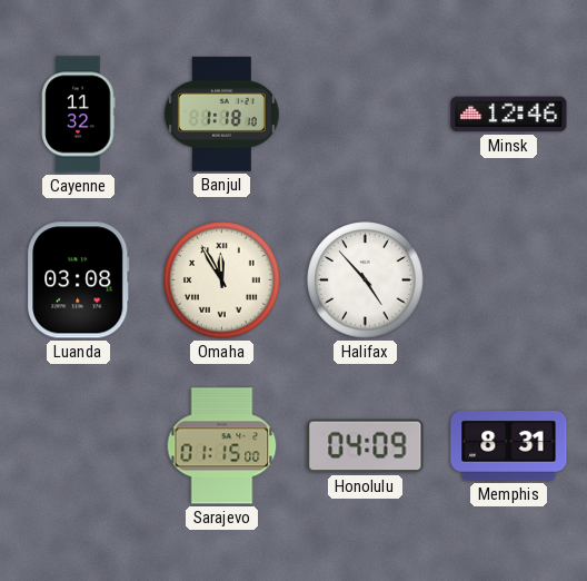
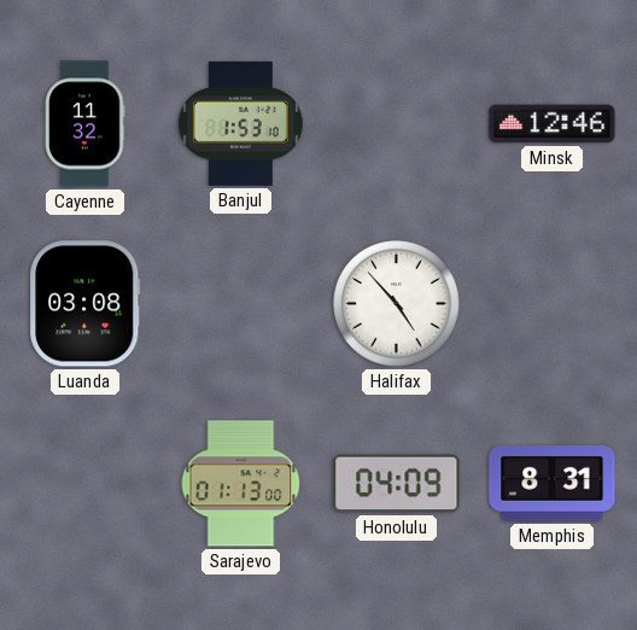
Banjul: 1:18 -> 1:53 (240, 123)
Omaha: 11:55 -> none (222, 280)
Sarajevo: 01:15 -> 01:13 (241, 484)
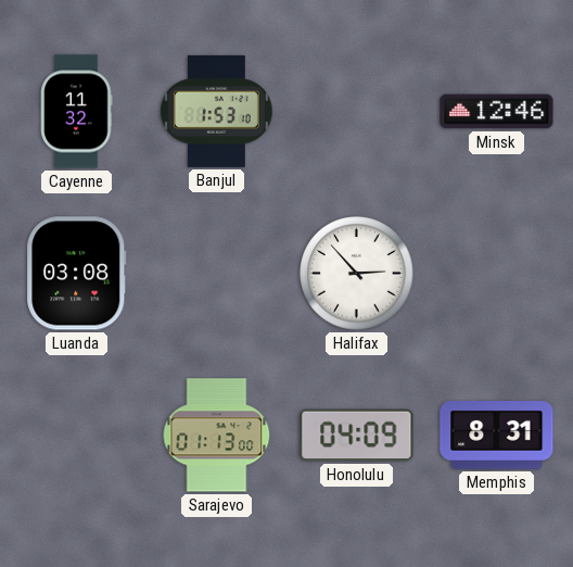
Halifax: 4:53 -> 2:53 (357, 274)
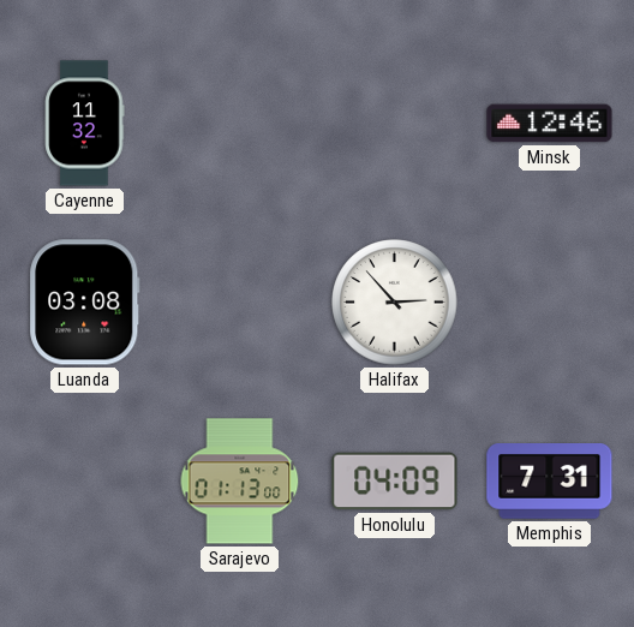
Banjul: 1:53 -> none (216, 111)
Memphis: 8:31 -> 7:31 (550, 482)
